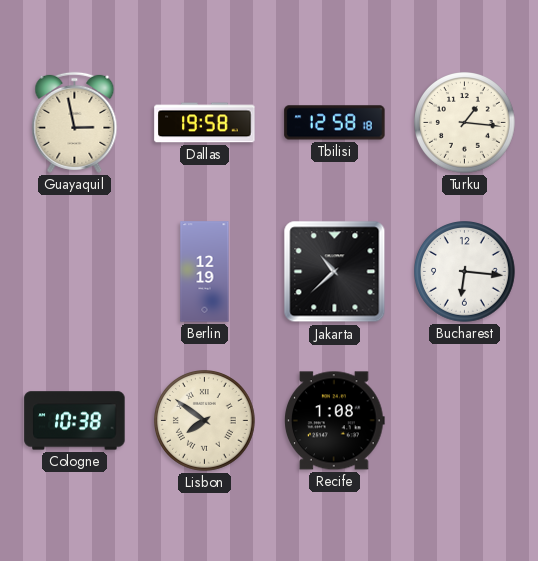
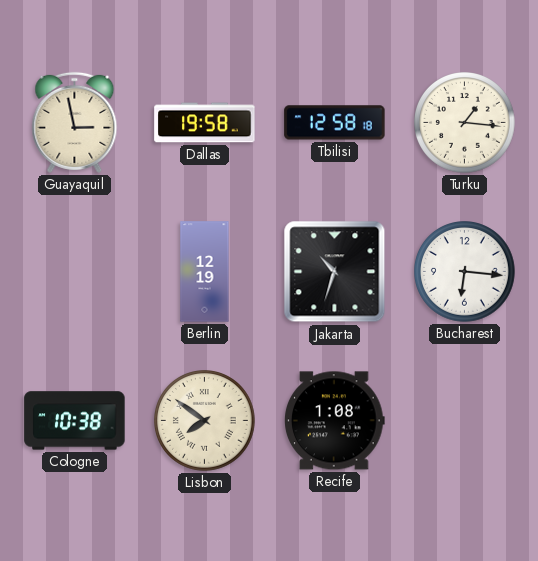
Jakarta: 10:38 -> 10:33 (335, 272)
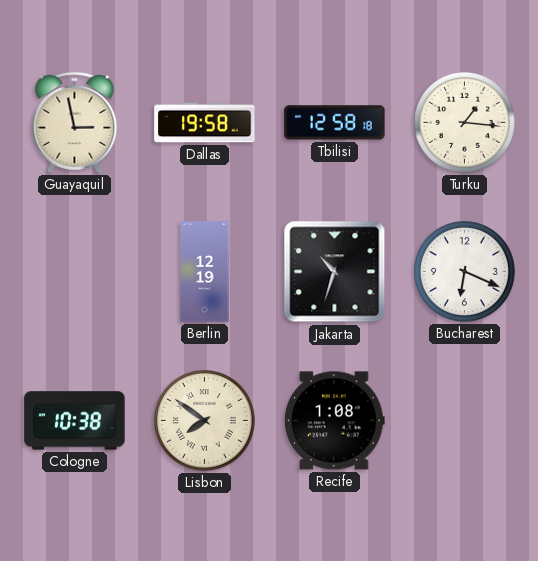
Bucharest: 6:16 -> 6:19 (465, 272)
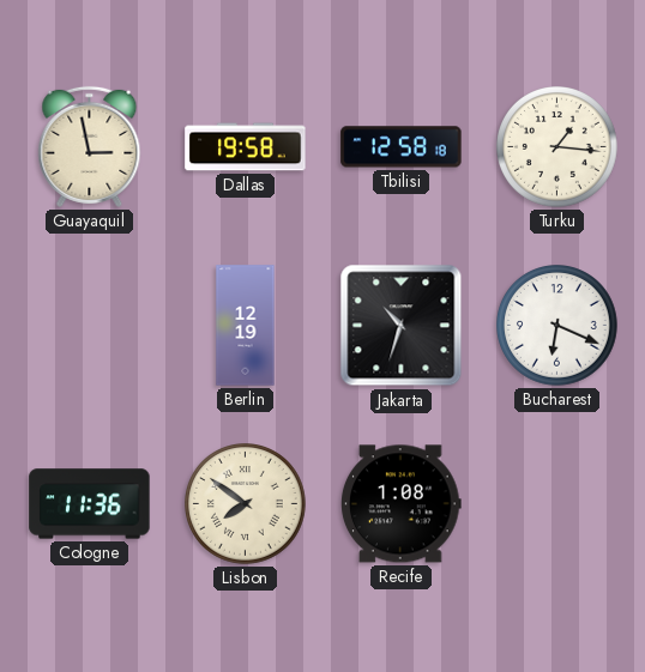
Cologne: 10:38 -> 11:36 (90, 504)
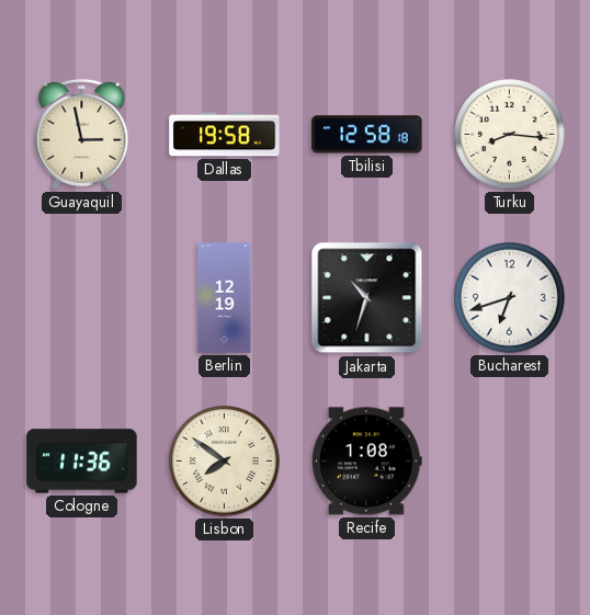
Turku: 1:16 -> 8:16 (510, 135)
Bucharest: 6:19 -> 6:42 (510, 298)
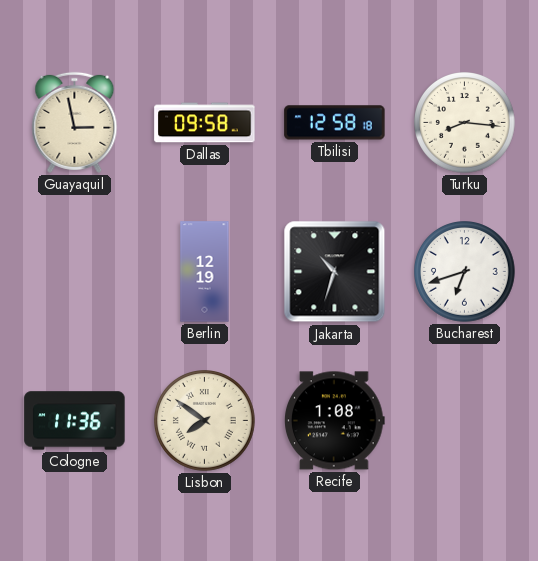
Dallas: 19:58 -> 09:58 (205, 123)
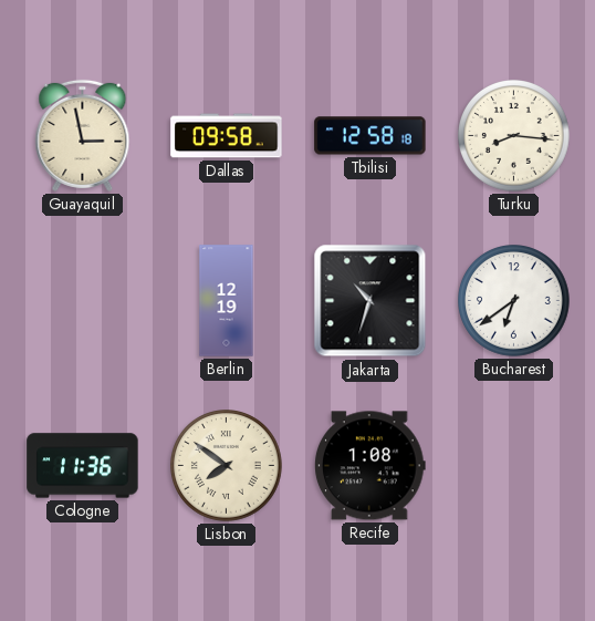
Bucharest: 6:42 -> 6:39 (514, 301)
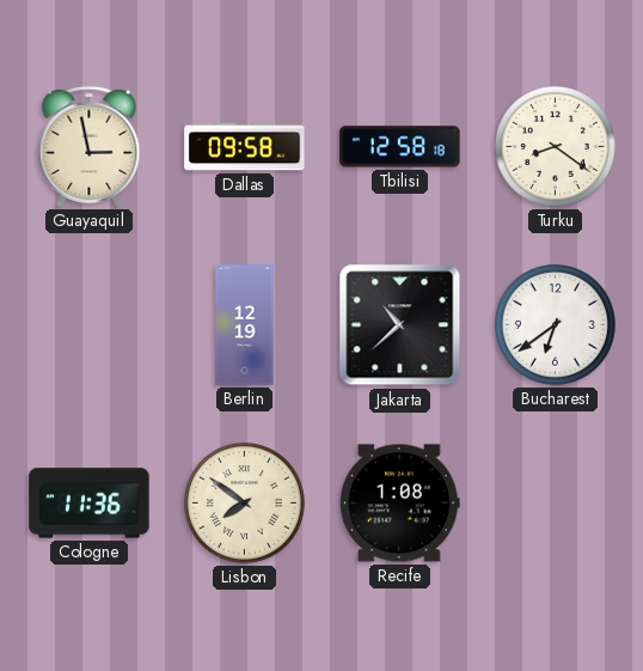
Turku: 8:16 -> 8:21 (556, 147)
Jakarta: 10:33 -> 10:38 (400, 325)
